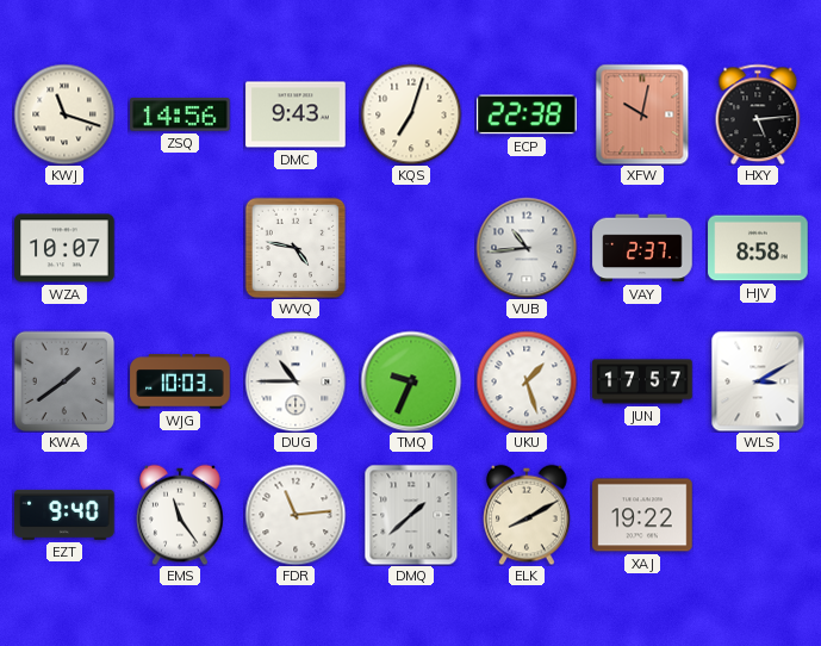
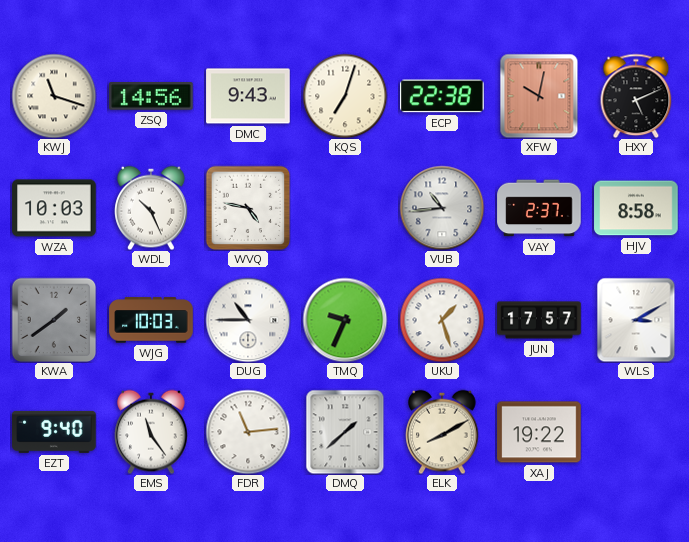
HXY: 5:14 -> 5:11 (636, 96)
WZA: 10:07 -> 10:03 (54, 208)
WDL: none -> 10:26 (151, 208)
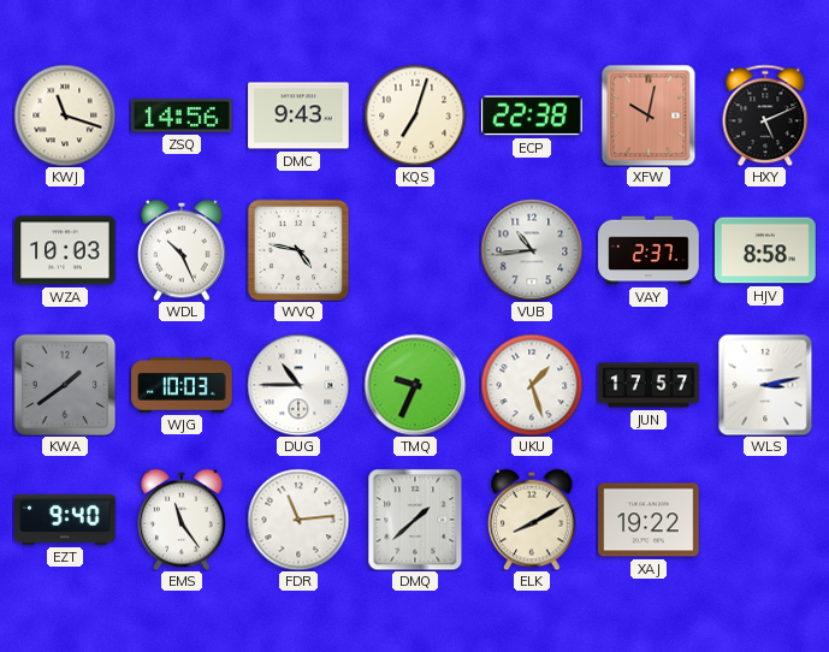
WLS: 3:10 -> 3:13 (765, 385)
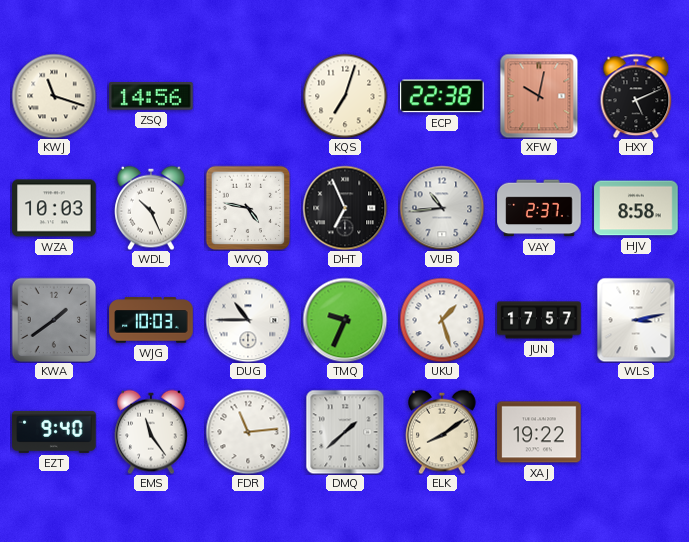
DMC: 9:43 -> none (298, 115)
DHT: none -> 6:56 (345, 208)
ELK: 8:10 -> 8:09 (442, 432)
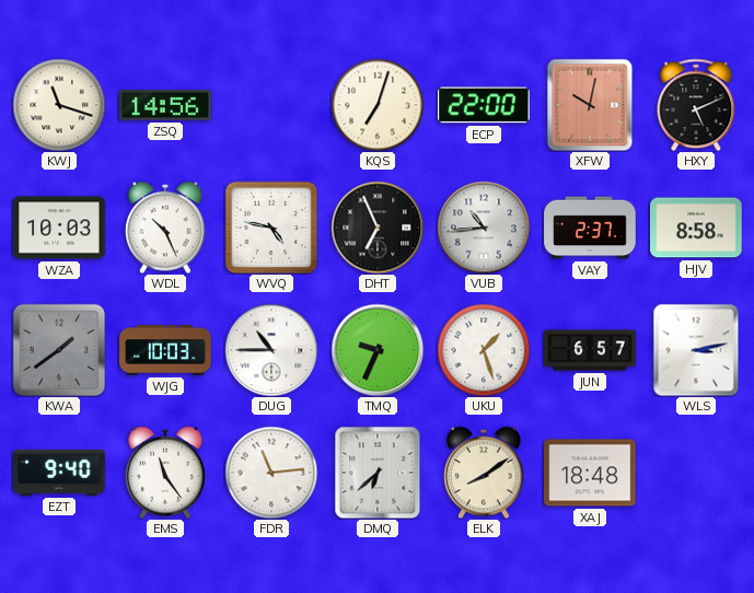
ECP: 22:38 -> 22:00 (484, 105)
JUN: 17:57 -> 6:57 (590, 350)
DMQ: 1:38 -> 6:38 (378, 473)
XAJ: 19:22 -> 18:48 (590, 473)
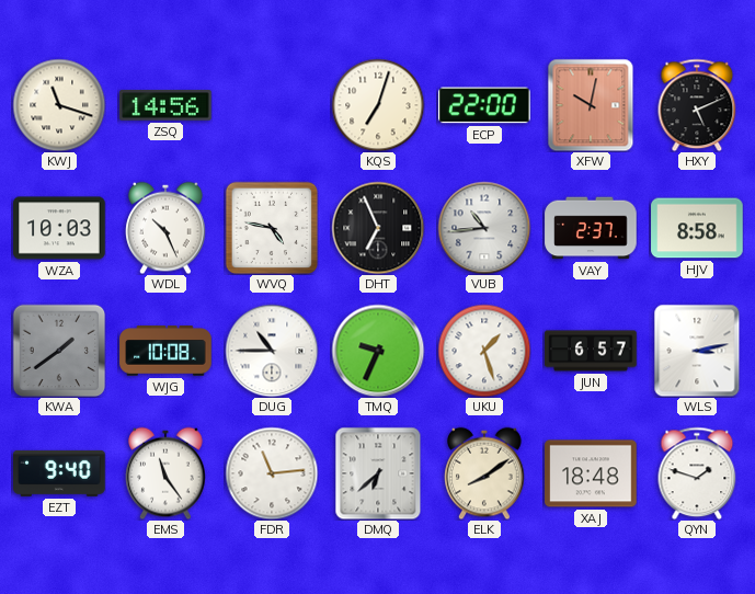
WJG: 10:03 -> 10:08 (165, 351)
QYN: none -> 1:48 (697, 473)
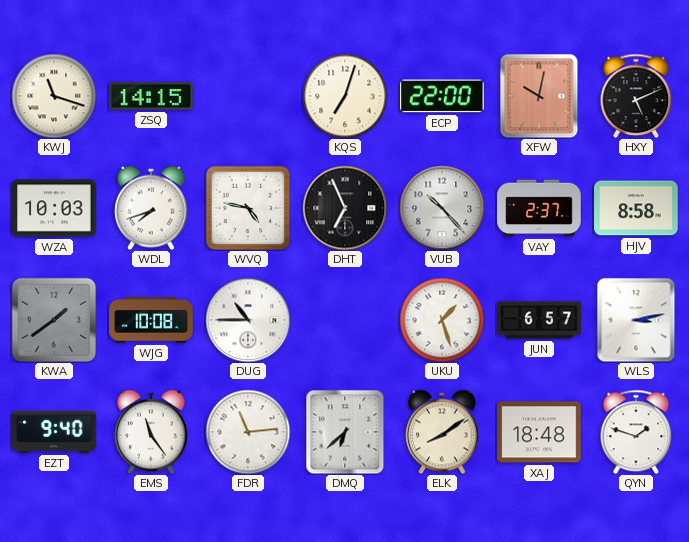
ZSQ: 14:56 -> 14:15 (151, 97)
WDL: 10:26 -> 7:42 (151, 208)
VUB: 10:44 -> 10:23 (442, 208)
TMQ: 9:34 -> none (378, 351)
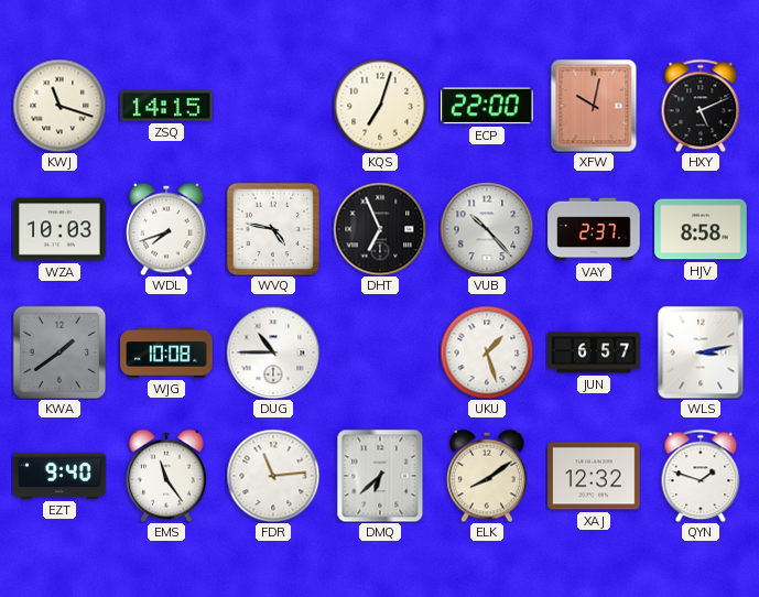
XAJ: 18:48 -> 12:32 (594, 476)
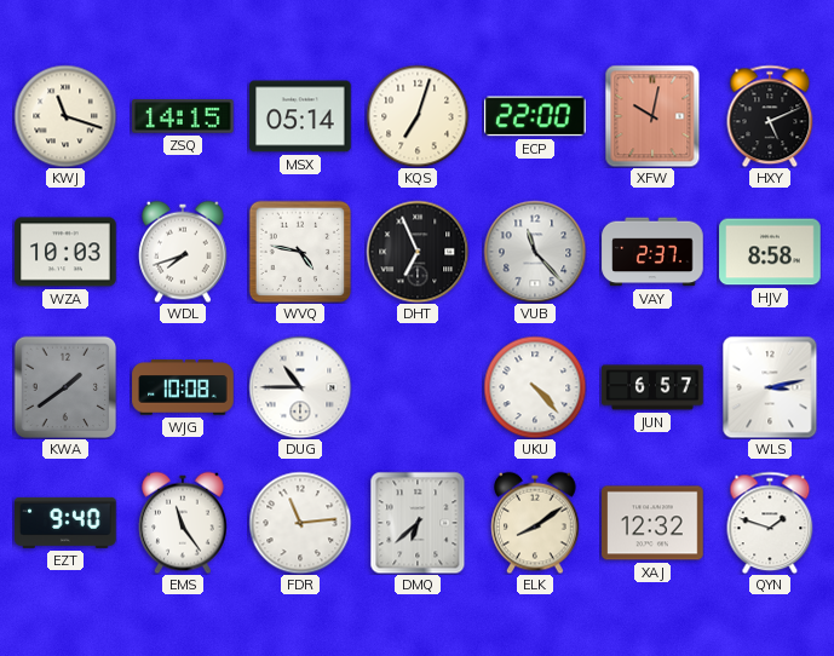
MSX: none -> 05:14 (300, 116)
VUB: 10:23 -> 11:23 (535, 252)
UKU: 1:27 -> 4:23 (535, 387)
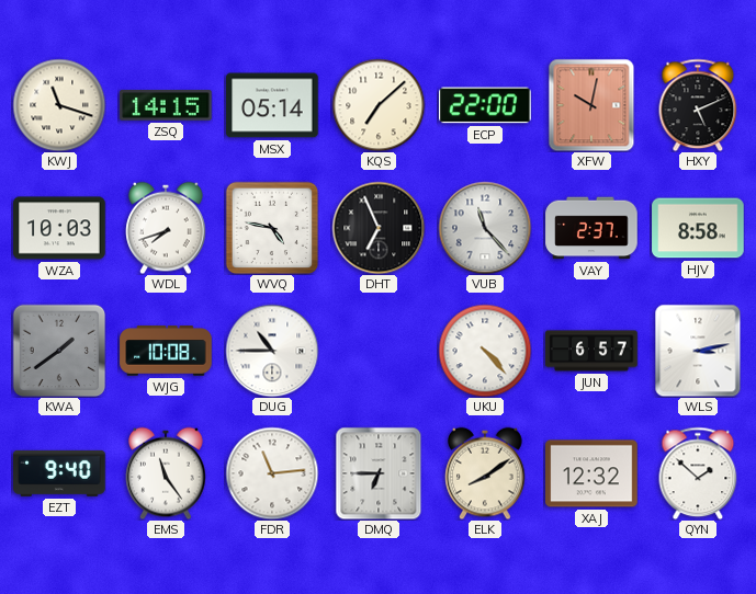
KQS: 7:03 -> 7:08 (379, 105)
DMQ: 6:38 -> 6:45 (379, 473)
QYN: 1:48 -> 1:52 (698, 473)
